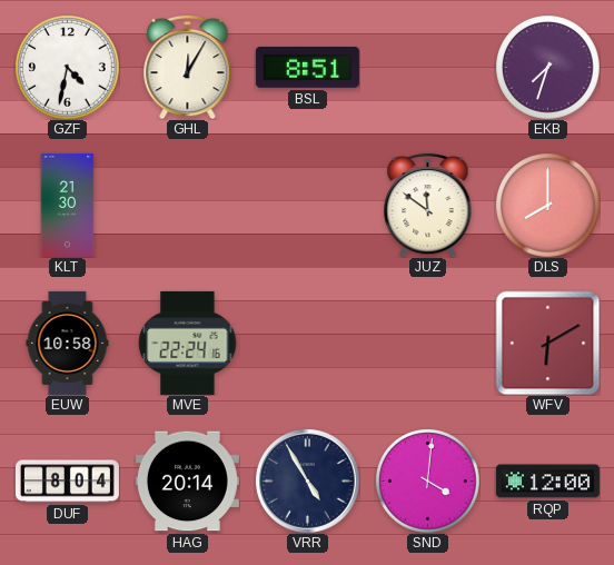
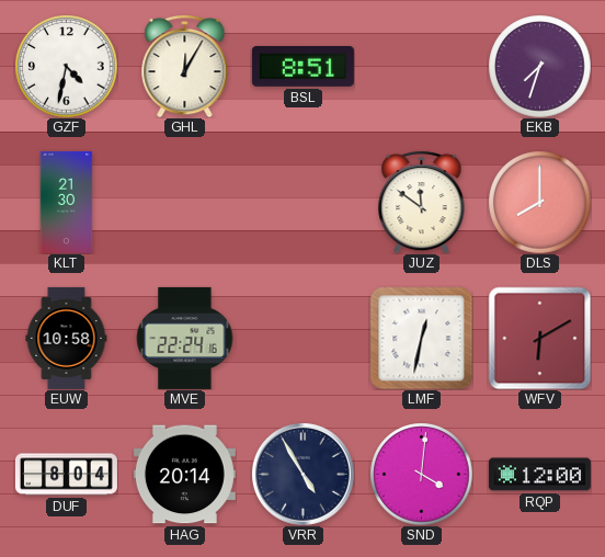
LMF: none -> 12:32 (421, 338)
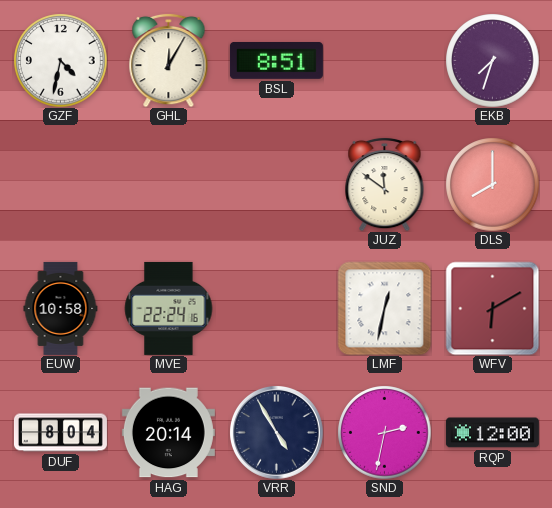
KLT: 21:30 -> none (67, 202)
SND: 4:01 -> 2:32 (384, 432)
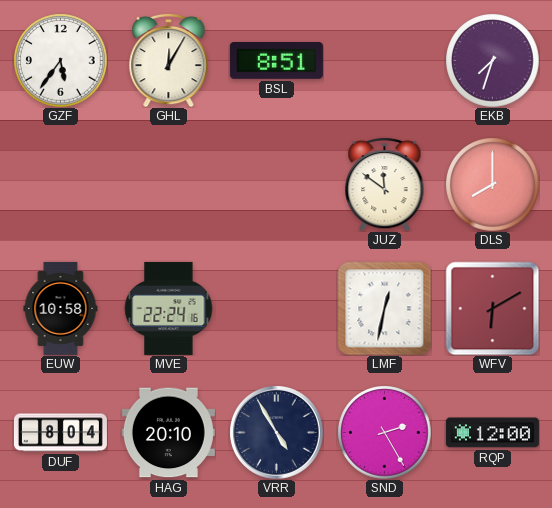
GZF: 4:32 -> 5:36 (60, 60)
HAG: 20:14 -> 20:10 (168, 433)
SND: 2:32 -> 2:25 (384, 432)
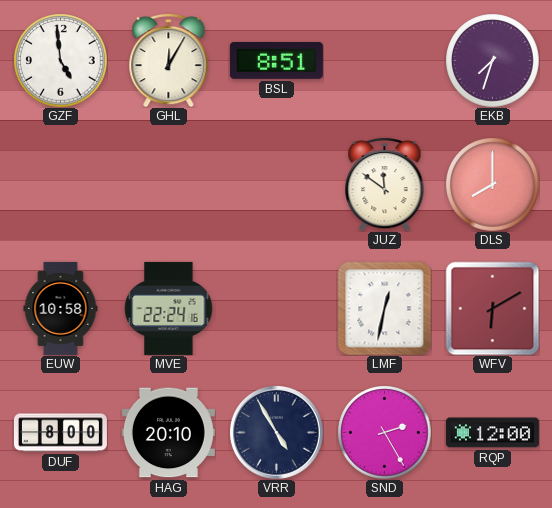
GZF: 5:36 -> 4:59 (60, 60)
DUF: 8:04 -> 8:00 (60, 433)
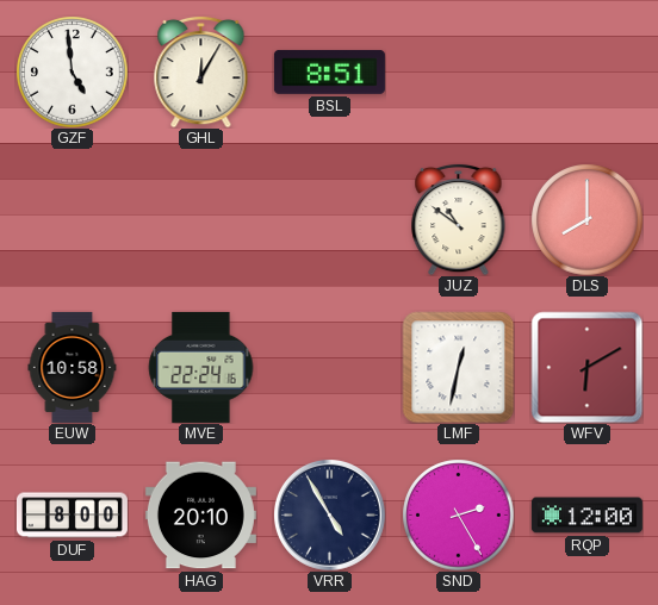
EKB: 7:33 -> none (492, 60)
JUZ: 11:51 -> 10:51 (459, 219)
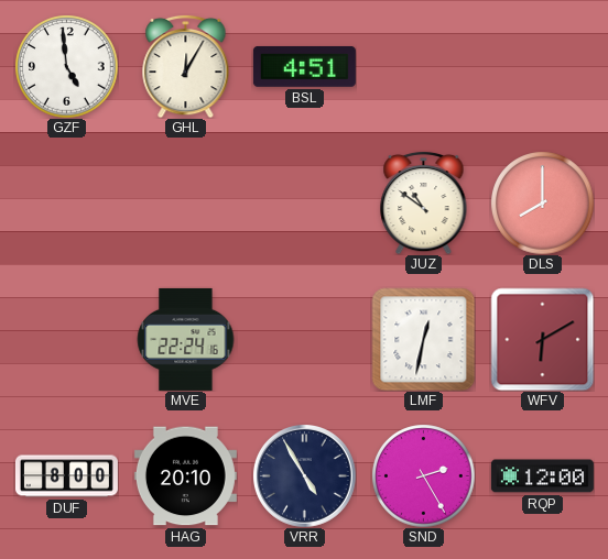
BSL: 8:51 -> 4:51 (304, 66)
EUW: 10:58 -> none (73, 367)
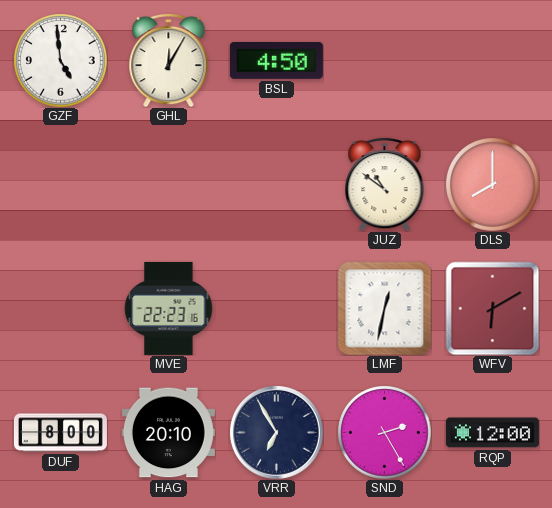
BSL: 4:51 -> 4:50 (276, 60)
MVE: 22:24 -> 22:23 (169, 308)
VRR: 4:55 -> 6:55 (277, 433)
